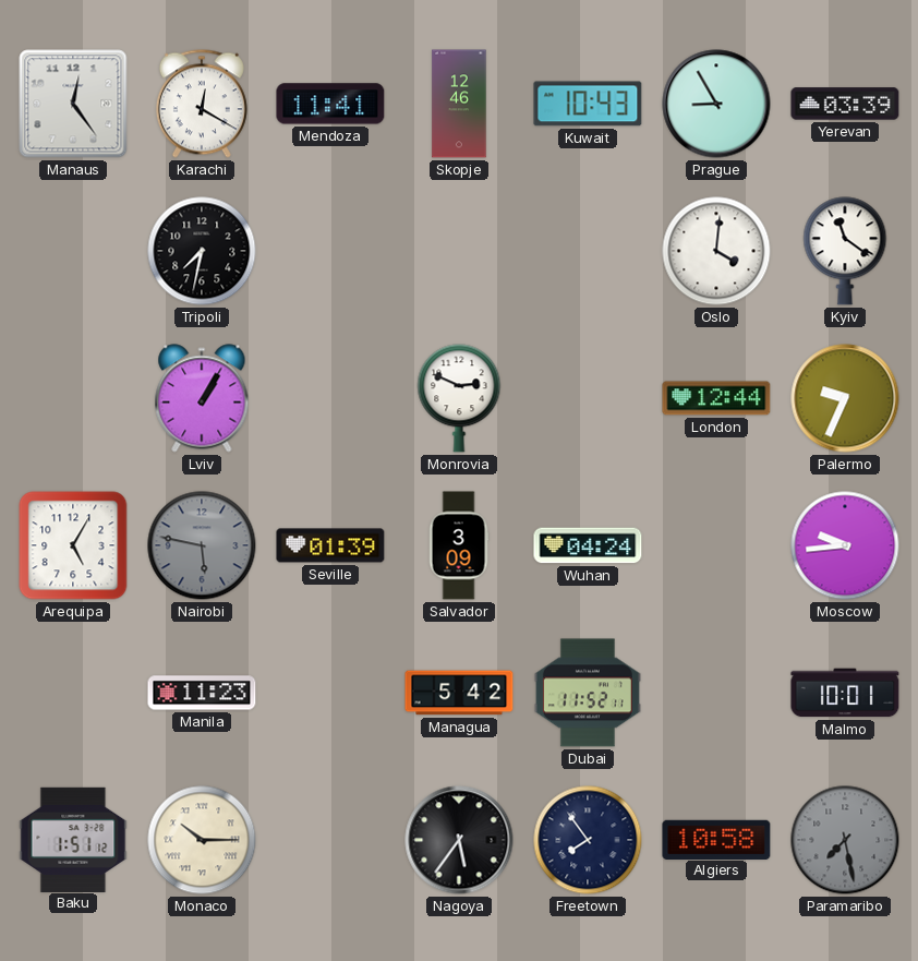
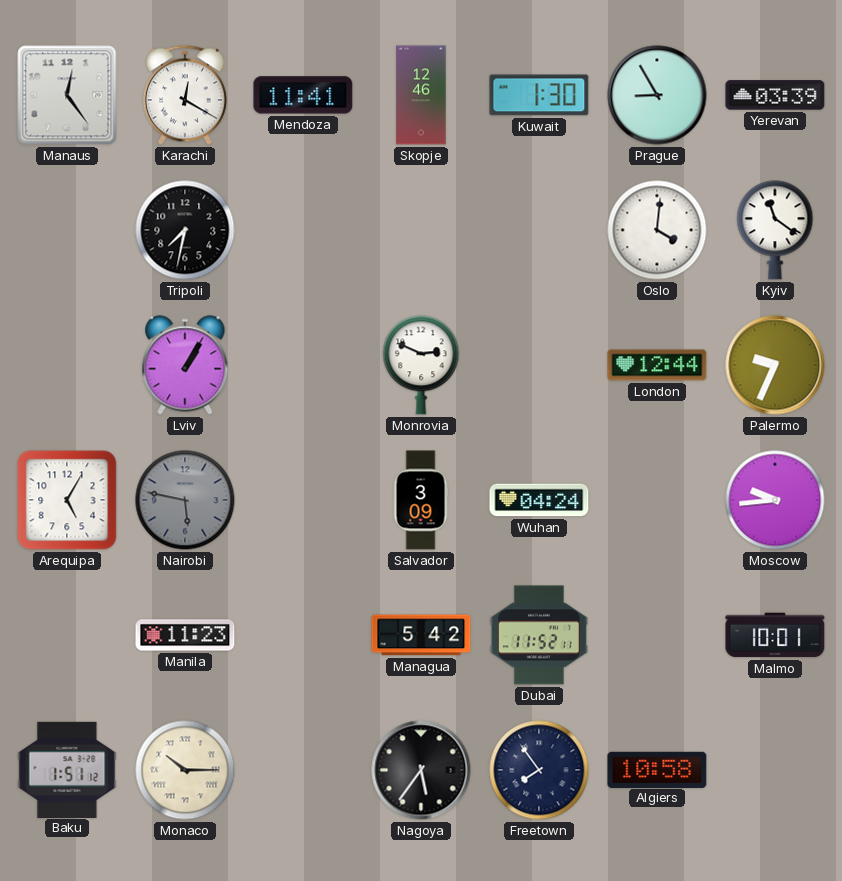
Kuwait: 10:43 -> 1:30 (539, 95)
Seville: 01:39 -> none (330, 545)
Paramaribo: 7:28 -> none (845, 840)
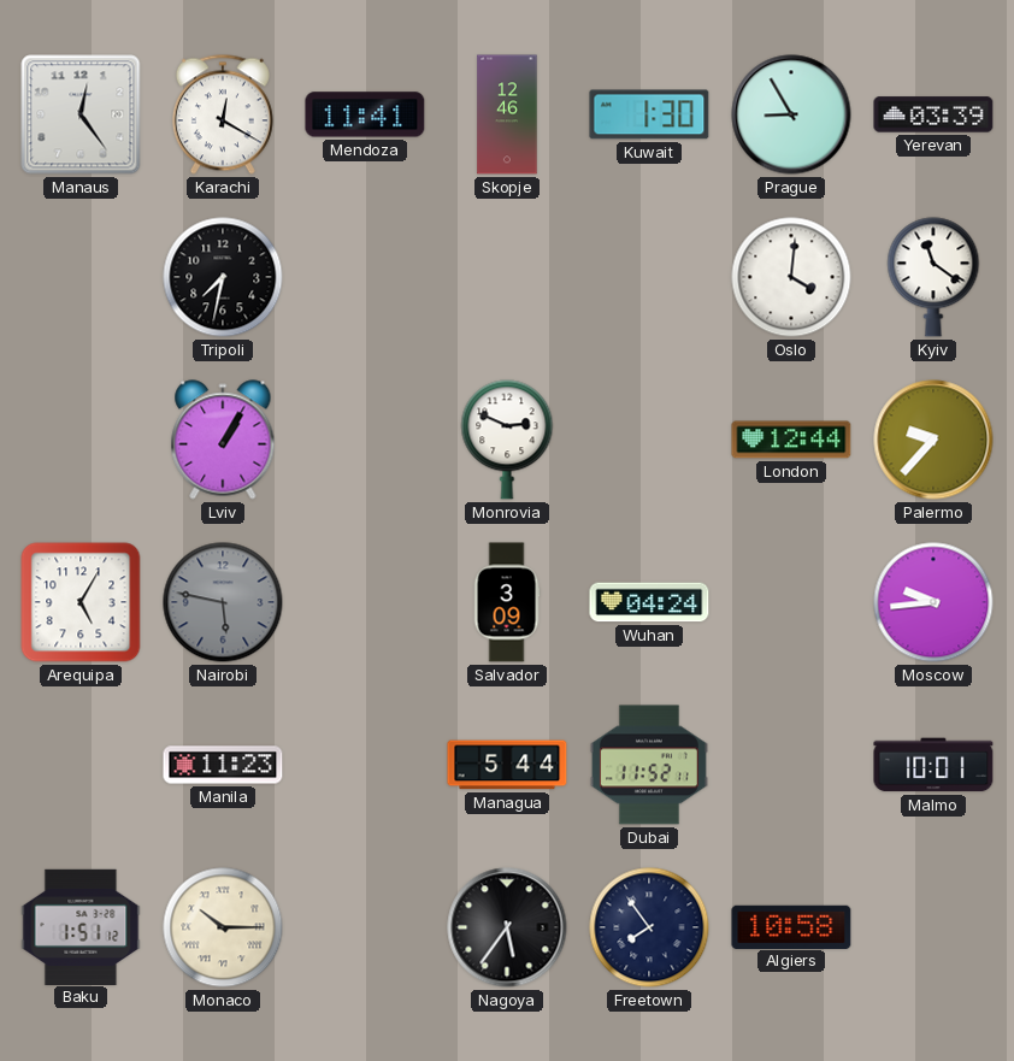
Palermo: 9:34 -> 9:37 (933, 440)
Managua: 5:42 -> 5:44 (507, 765)
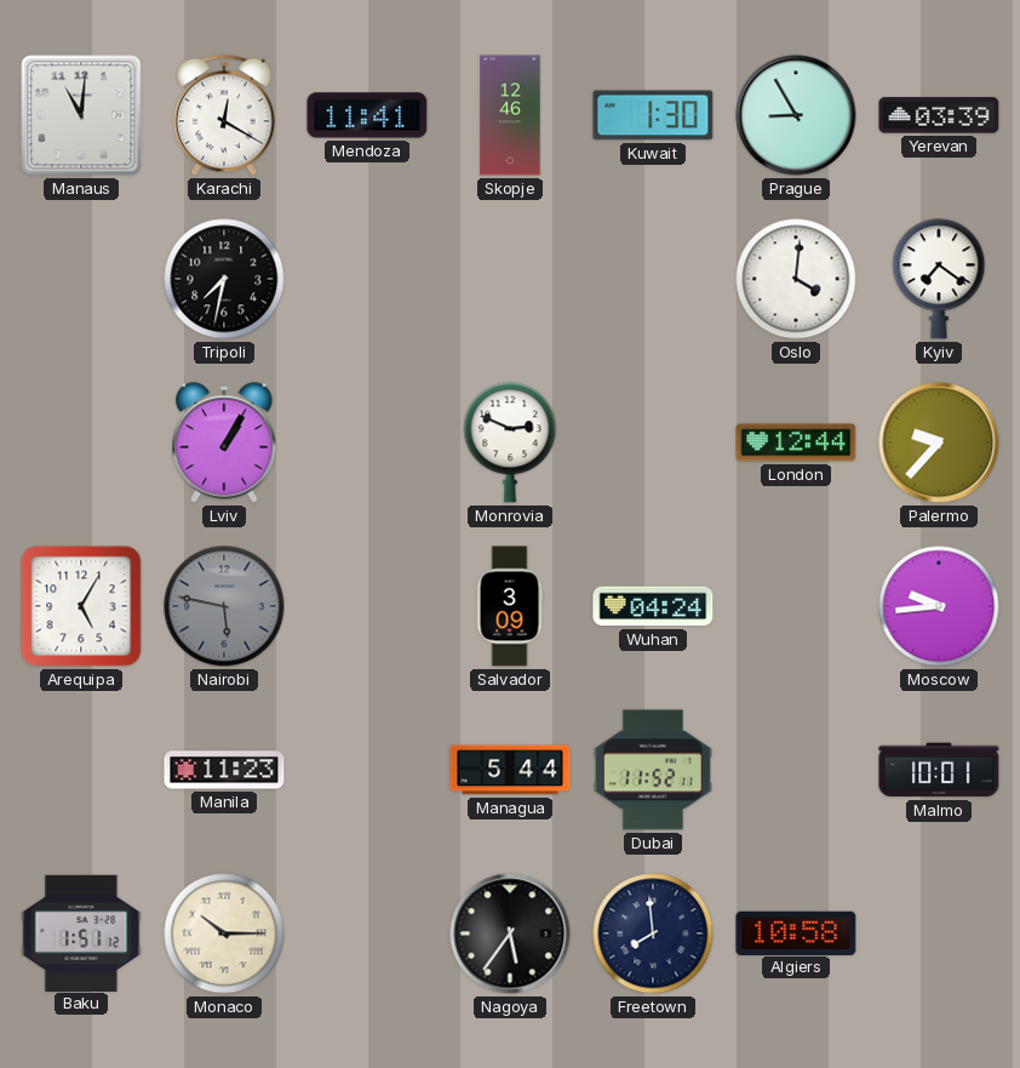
Manaus: 12:24 -> 11:01 (81, 115)
Kyiv: 11:21 -> 7:21 (939, 279)
Freetown: 7:54 -> 7:59 (653, 933)
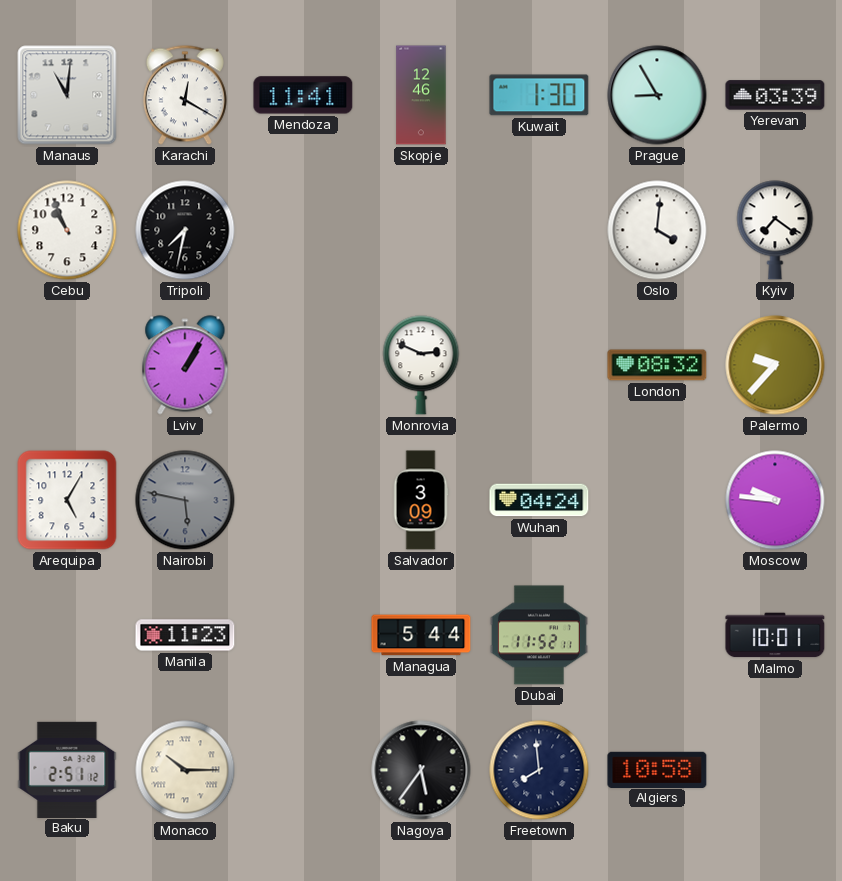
Cebu: none -> 10:56 (67, 230)
London: 12:44 -> 08:32 (657, 365)
Moscow: 9:44 -> 9:46 (775, 500)
Baku: 1:51 -> 2:51 (67, 769)
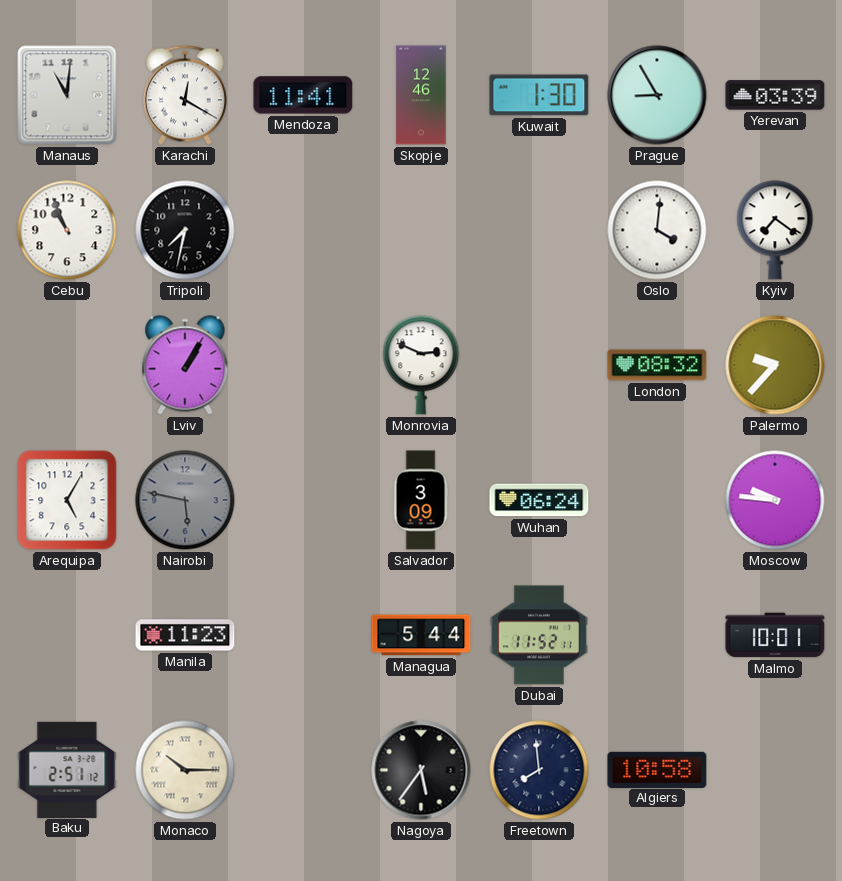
Wuhan: 04:24 -> 06:24 (539, 500)
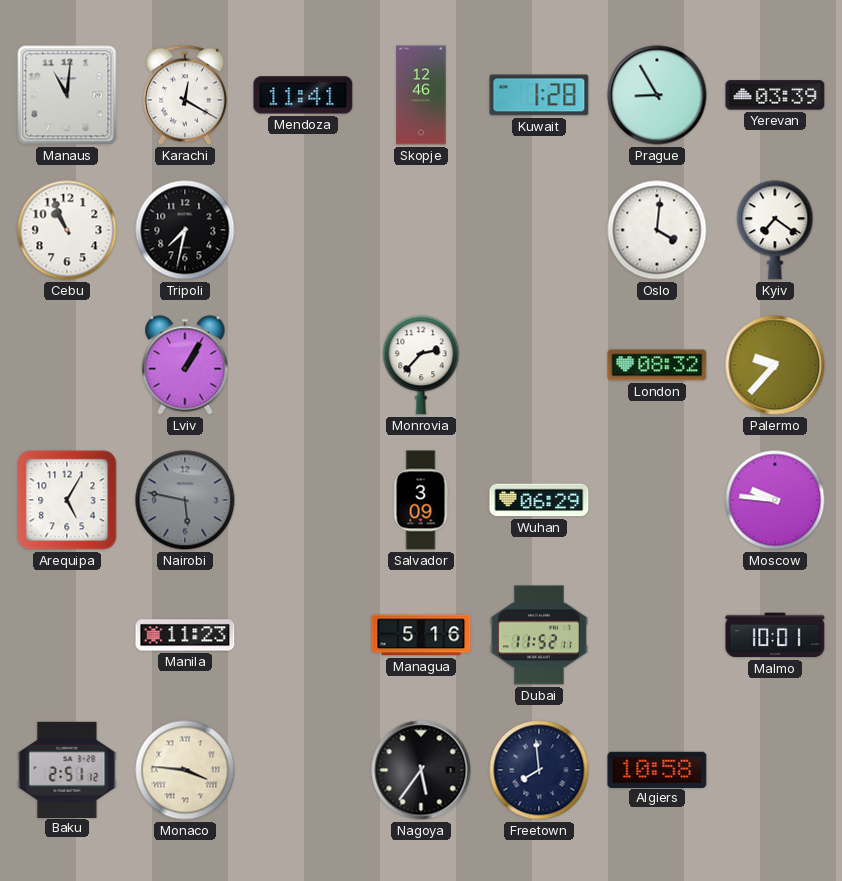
Kuwait: 1:30 -> 1:28 (539, 95)
Monrovia: 2:49 -> 2:37 (421, 365)
Wuhan: 06:24 -> 06:29 (539, 500)
Managua: 5:44 -> 5:16 (421, 635)
Monaco: 10:15 -> 3:46 (185, 770)
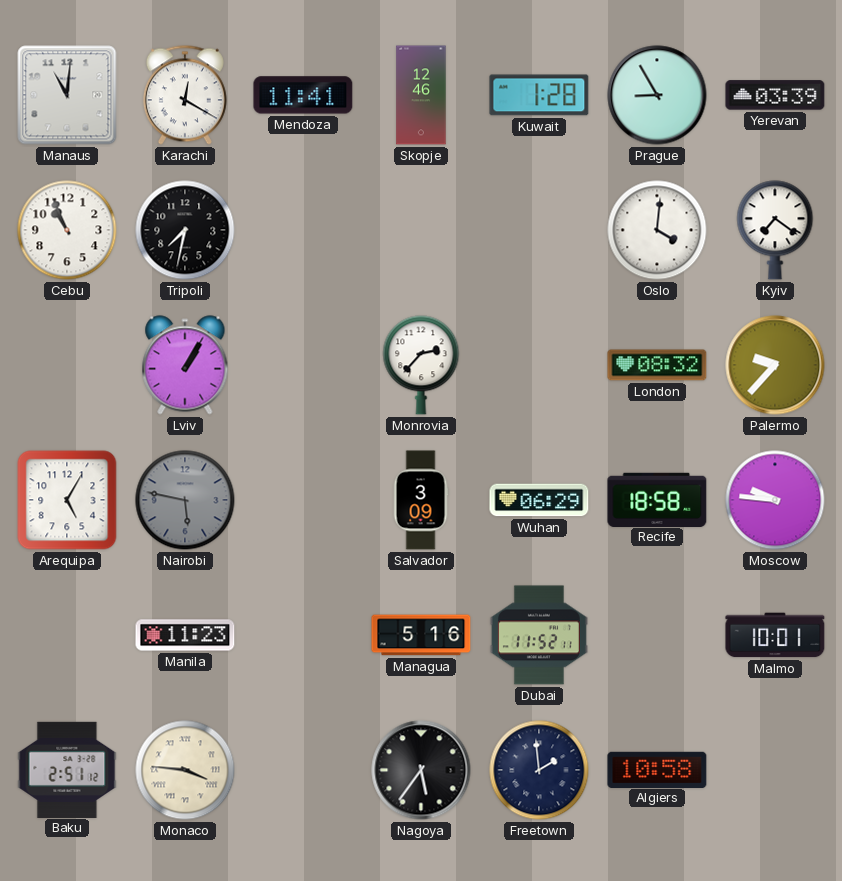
Recife: none -> 18:58 (657, 499)
Freetown: 7:59 -> 1:59 (539, 770)
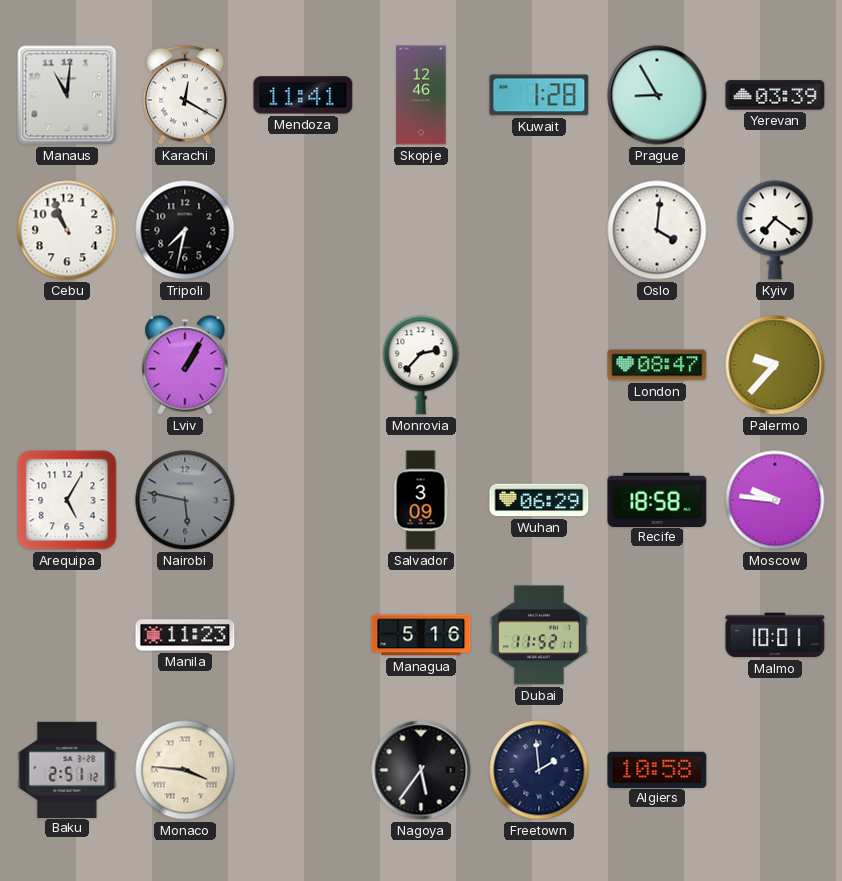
London: 08:32 -> 08:47 (657, 365)
